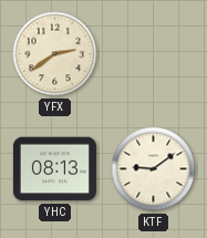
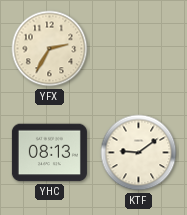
YFX: 2:39 -> 2:35 (50, 49)
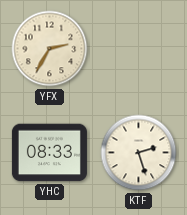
YHC: 08:13 -> 08:33 (49, 153)
KTF: 9:09 -> 2:27 (139, 153)
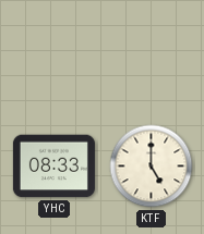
YFX: 2:35 -> none (50, 49)
KTF: 2:27 -> 5:00 (152, 167)
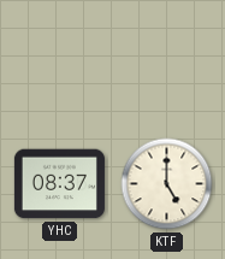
YHC: 08:33 -> 08:37 (59, 184)
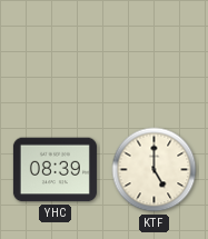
YHC: 08:37 -> 08:39 (55, 170)
